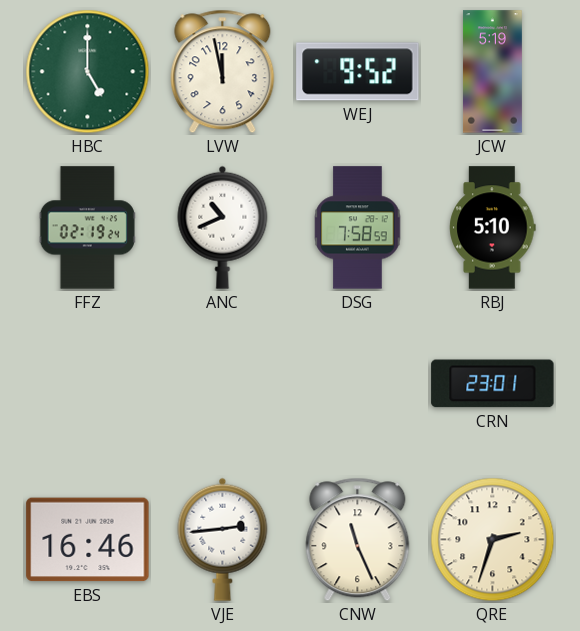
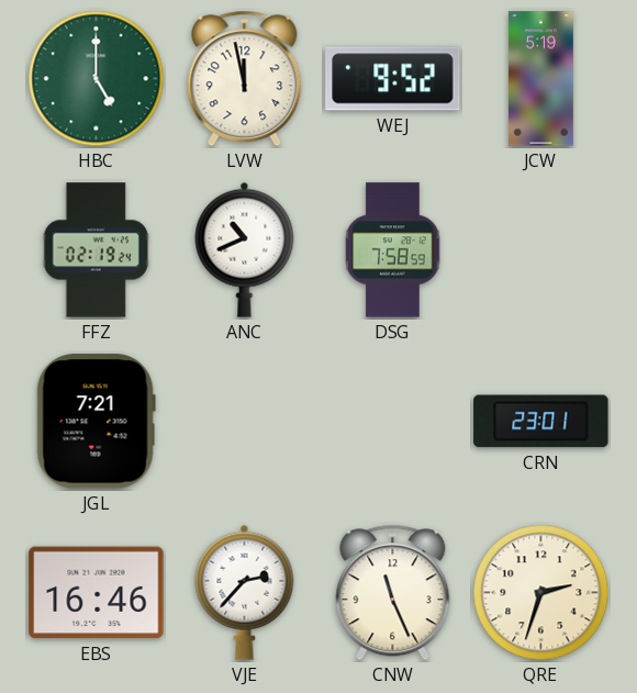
RBJ: 5:10 -> none (493, 228)
JGL: none -> 7:21 (96, 422)
VJE: 2:44 -> 2:37 (245, 592)
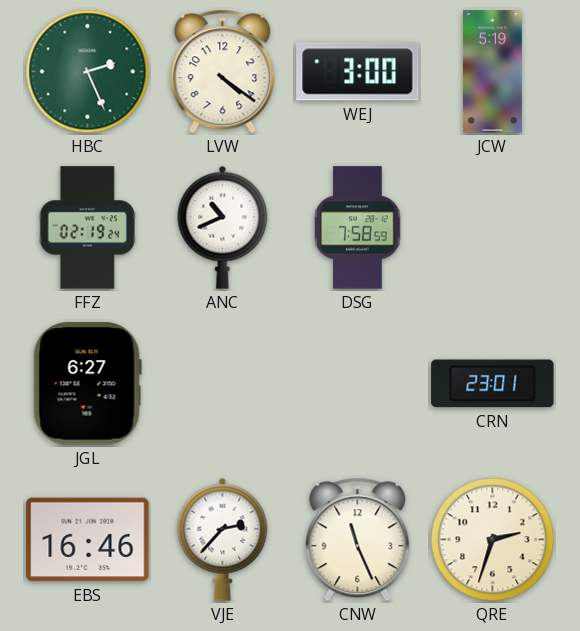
HBC: 5:00 -> 2:26 (88, 72)
LVW: 11:58 -> 4:21 (223, 72)
WEJ: 9:52 -> 3:00 (358, 72)
JGL: 7:21 -> 6:27 (87, 384)
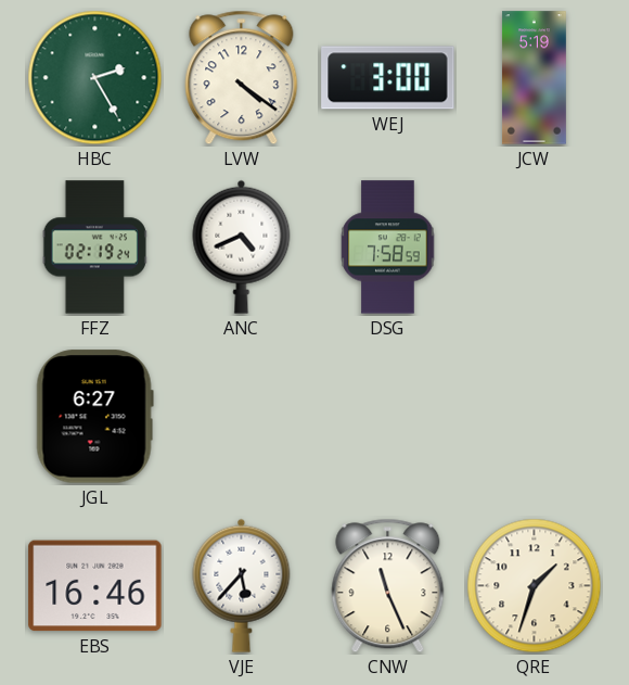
HBC: 2:26 -> 2:25 (95, 78)
ANC: 10:41 -> 4:41 (242, 246)
CRN: 23:01 -> none (493, 384)
VJE: 2:37 -> 5:37 (242, 585)
QRE: 2:33 -> 1:33 (535, 586)
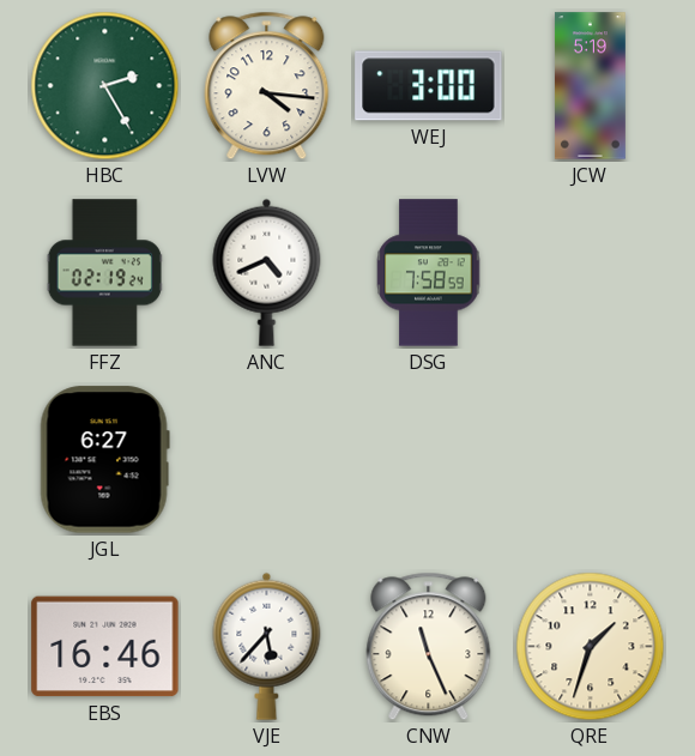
LVW: 4:21 -> 4:16 (267, 86)
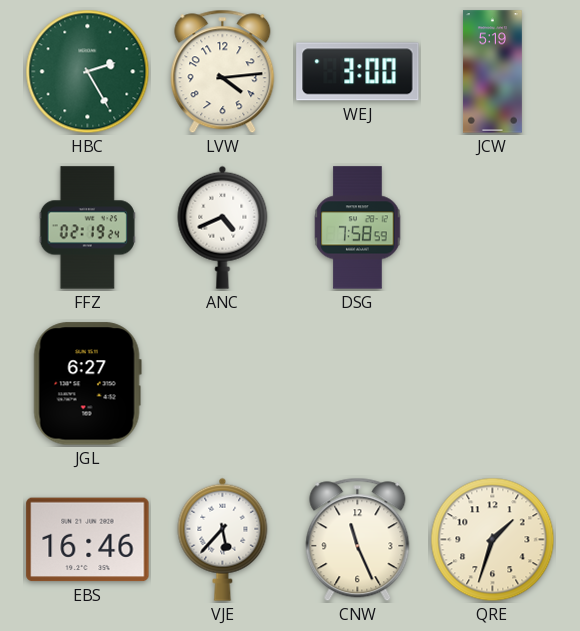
LVW: 4:16 -> 4:14 (223, 72)
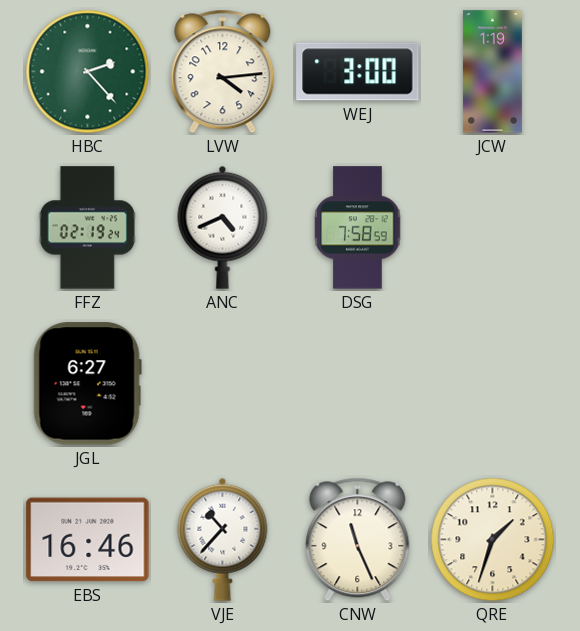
HBC: 2:25 -> 2:23 (88, 72)
JCW: 5:19 -> 1:19 (492, 72)
VJE: 5:37 -> 10:37 (223, 539)
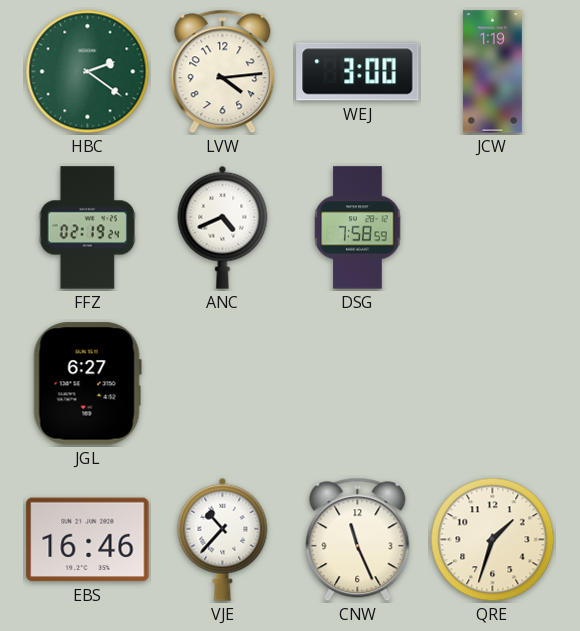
HBC: 2:23 -> 2:21 (88, 72)
